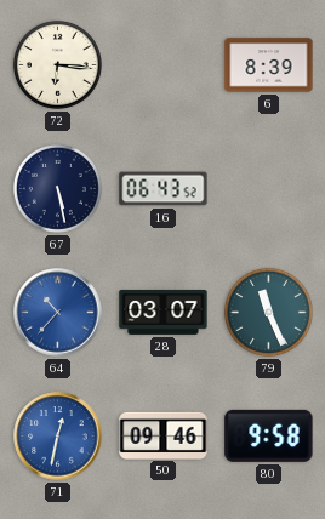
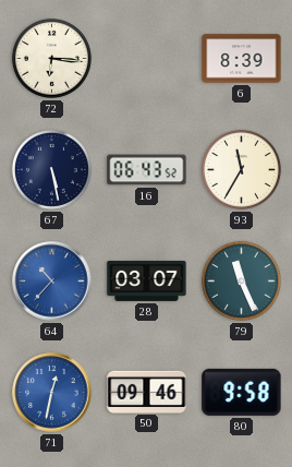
93: none -> 11:35 (241, 169)
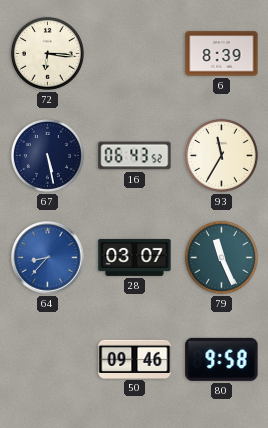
64: 10:37 -> 8:37 (48, 258)
71: 12:32 -> none (52, 393)
